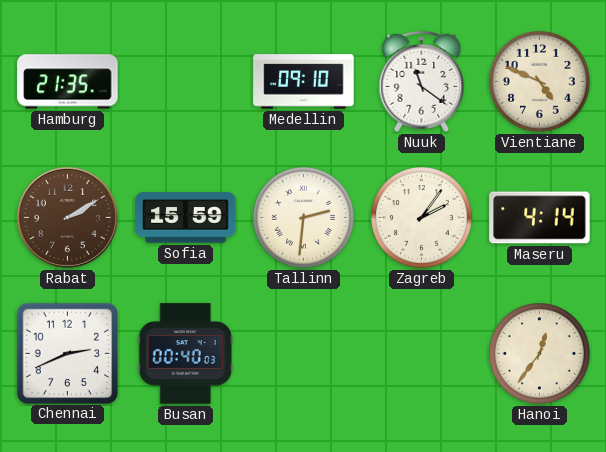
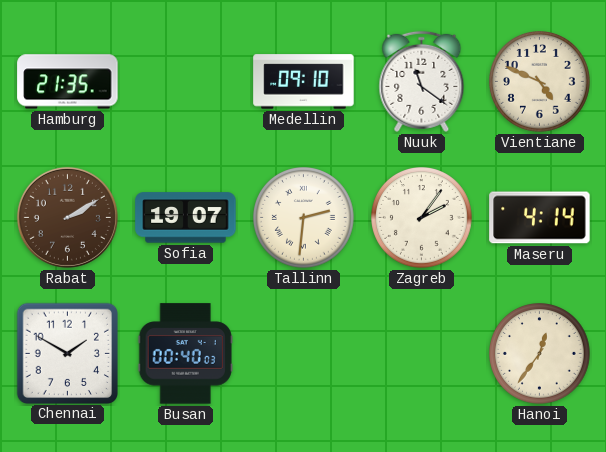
Sofia: 15:59 -> 19:07 (186, 218)
Chennai: 2:41 -> 1:50 (67, 353)
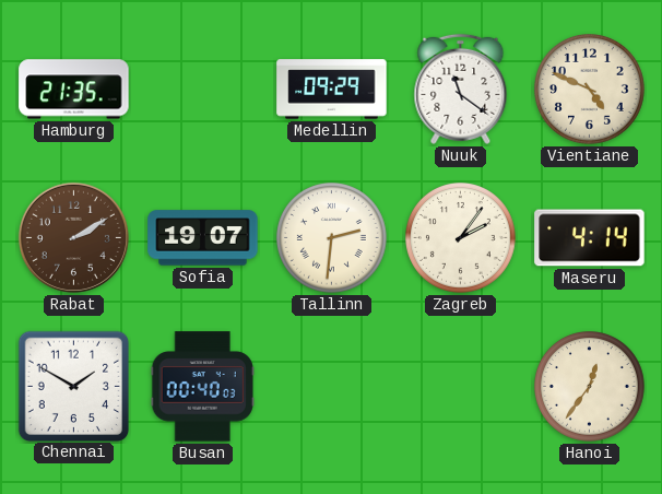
Medellin: 09:10 -> 09:29 (332, 90)
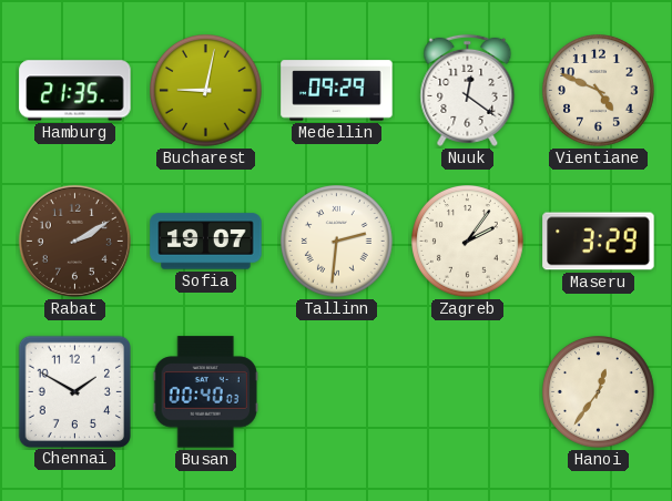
Bucharest: none -> 9:02 (206, 91)
Nuuk: 11:21 -> 12:21 (468, 90)
Maseru: 4:14 -> 3:29 (599, 242)
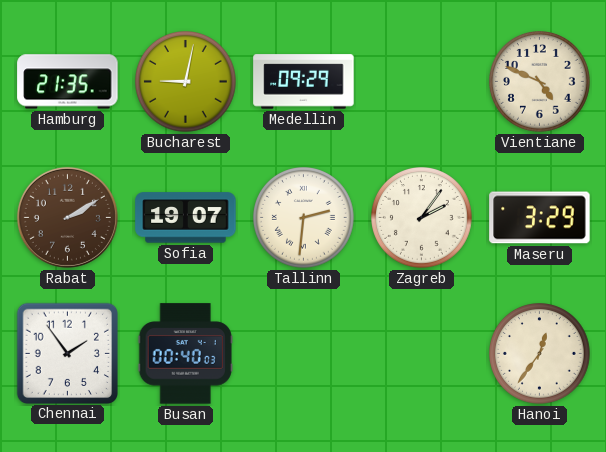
Nuuk: 12:21 -> none (468, 90)
Chennai: 1:50 -> 1:54 (67, 353)
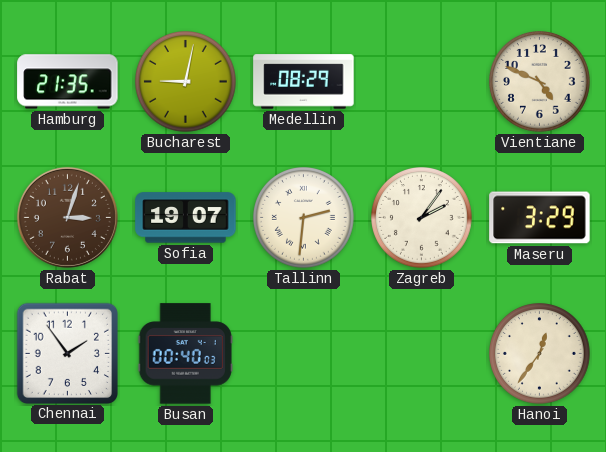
Medellin: 09:29 -> 08:29 (304, 82)
Rabat: 2:10 -> 3:03 (67, 217)
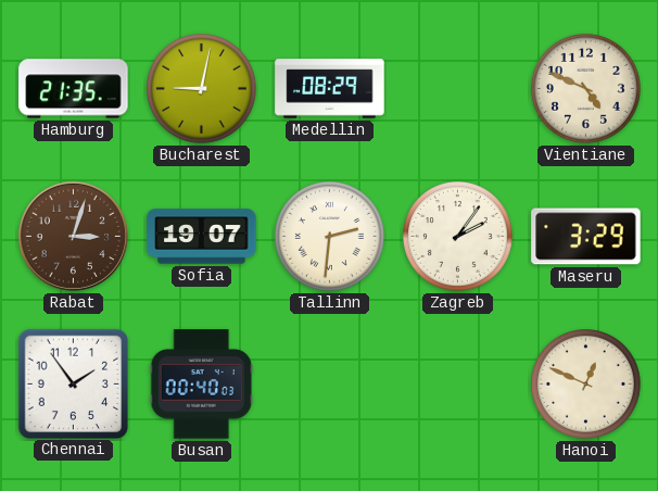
Hanoi: 12:36 -> 12:49 (586, 385)
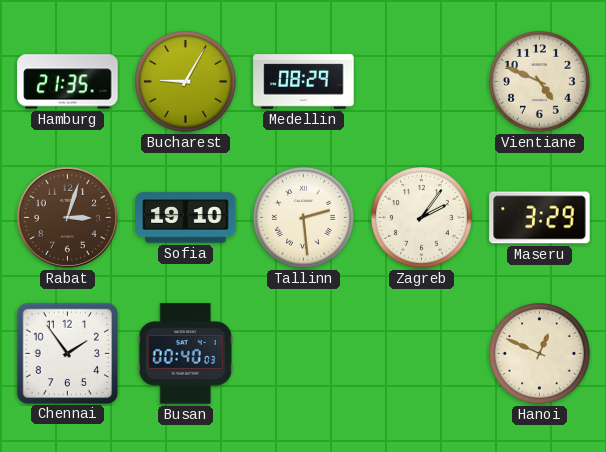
Bucharest: 9:02 -> 9:05 (186, 82)
Sofia: 19:07 -> 19:10 (186, 218)
Tallinn: 2:31 -> 2:29 (304, 218)
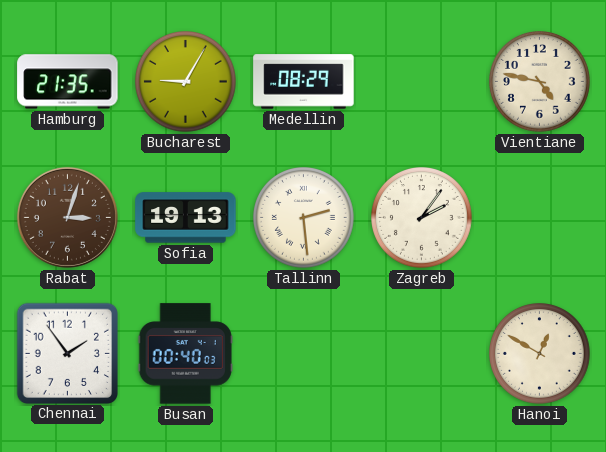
Vientiane: 4:49 -> 4:47 (540, 82)
Sofia: 19:10 -> 19:13 (186, 218)
Maseru: 3:29 -> none (540, 218)
Hanoi: 12:49 -> 12:50 (540, 354)
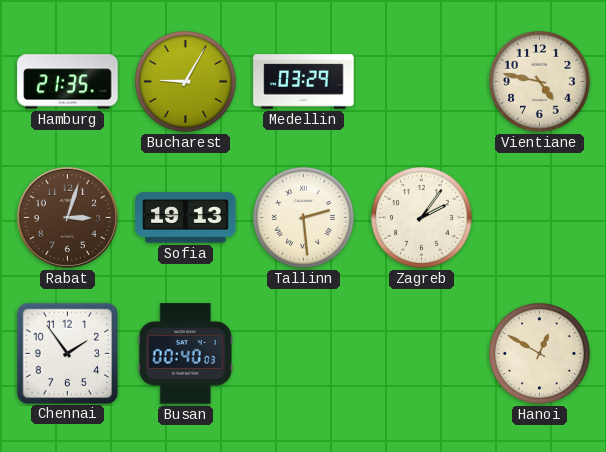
Medellin: 08:29 -> 03:29 (304, 82)
